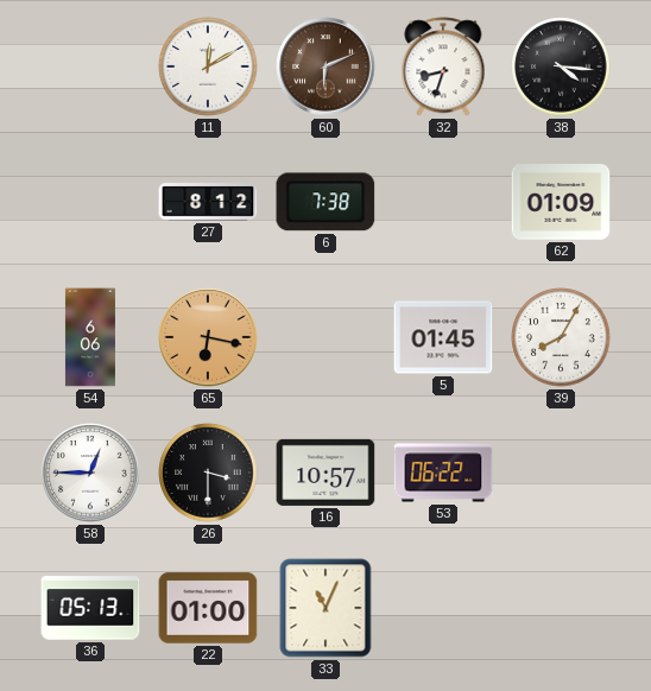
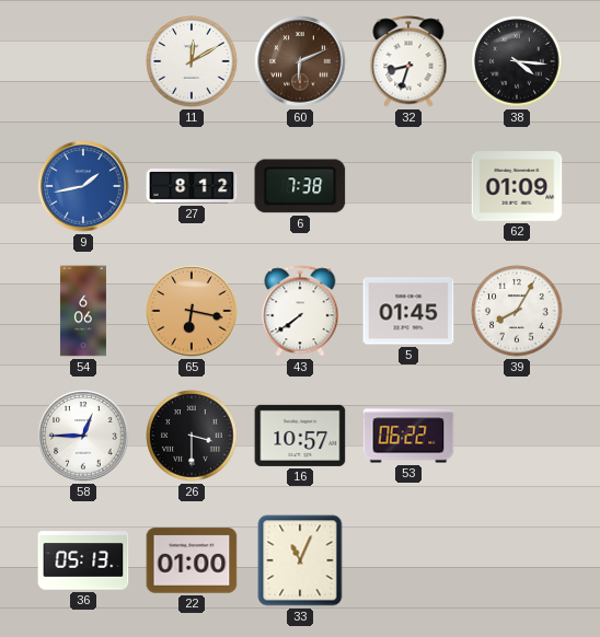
9: none -> 1:43 (83, 186)
43: none -> 7:39 (300, 311)
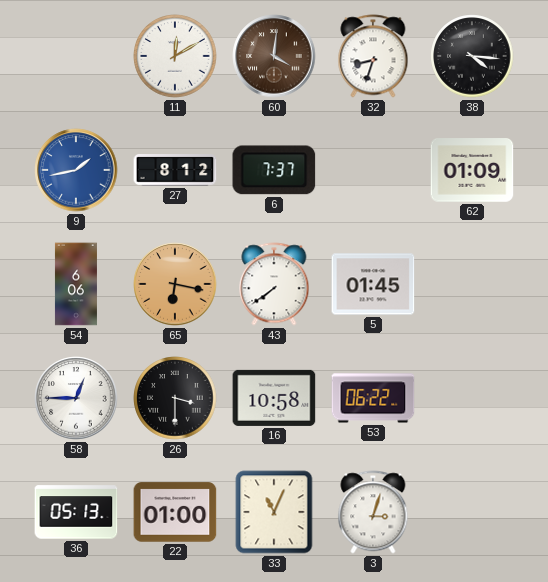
60: 6:11 -> 4:01 (274, 56)
6: 7:38 -> 7:37 (274, 170)
39: 8:05 -> none (517, 311)
16: 10:57 -> 10:58 (274, 398)
3: none -> 3:03 (373, 512)
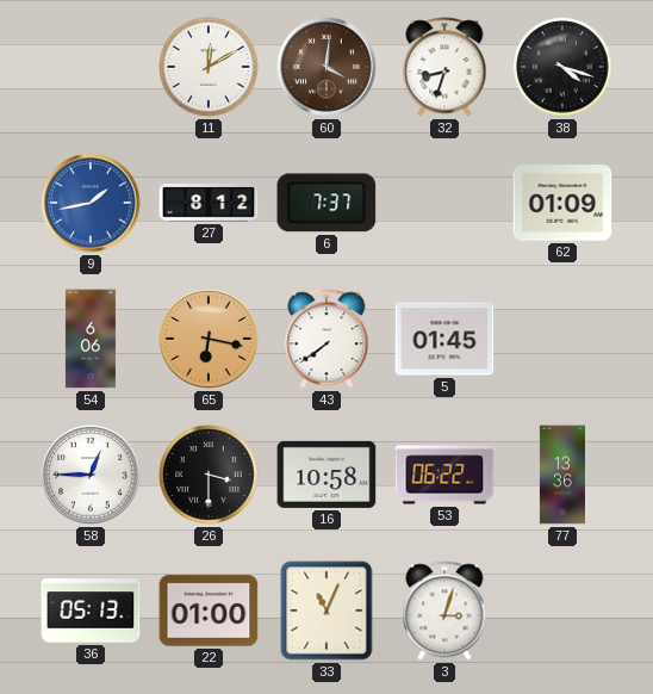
38: 4:16 -> 4:18 (562, 67)
77: none -> 13:36 (562, 475)
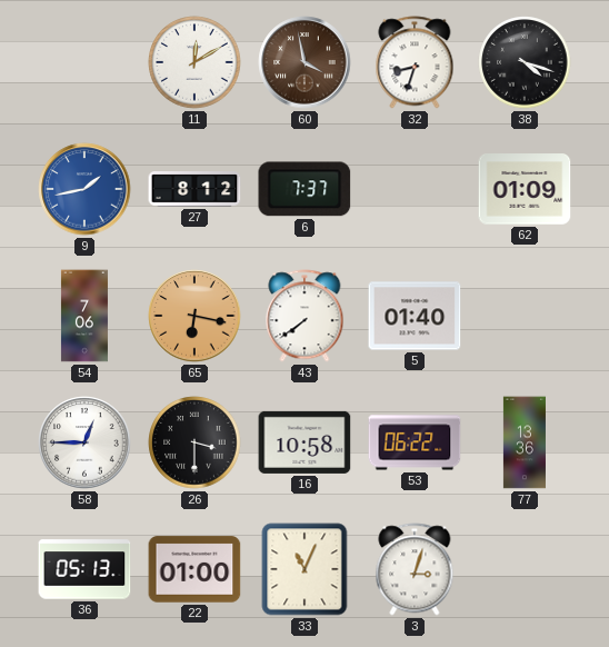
60: 4:01 -> 3:58 (304, 62)
54: 6:06 -> 7:06 (84, 316)
5: 01:45 -> 01:40 (415, 316)
